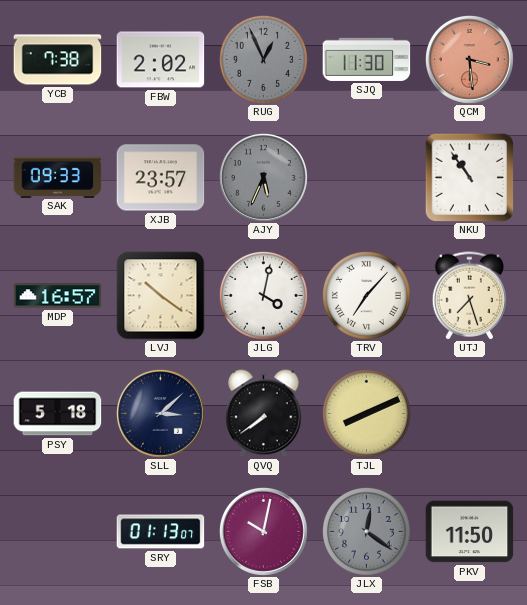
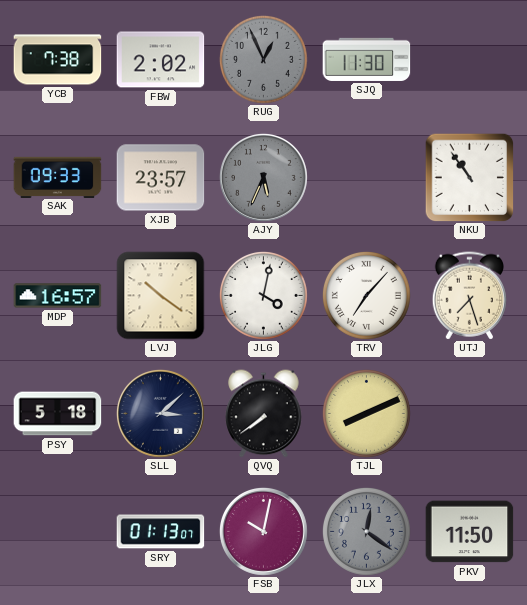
QCM: 3:29 -> none (469, 59)
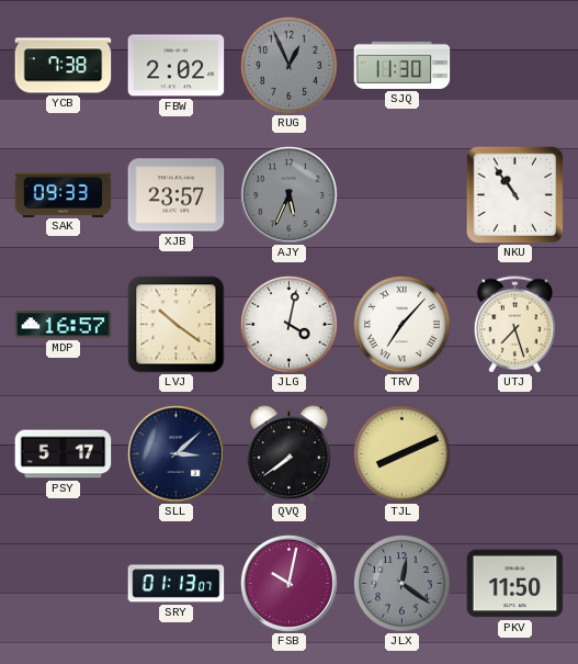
PSY: 5:18 -> 5:17 (64, 454)
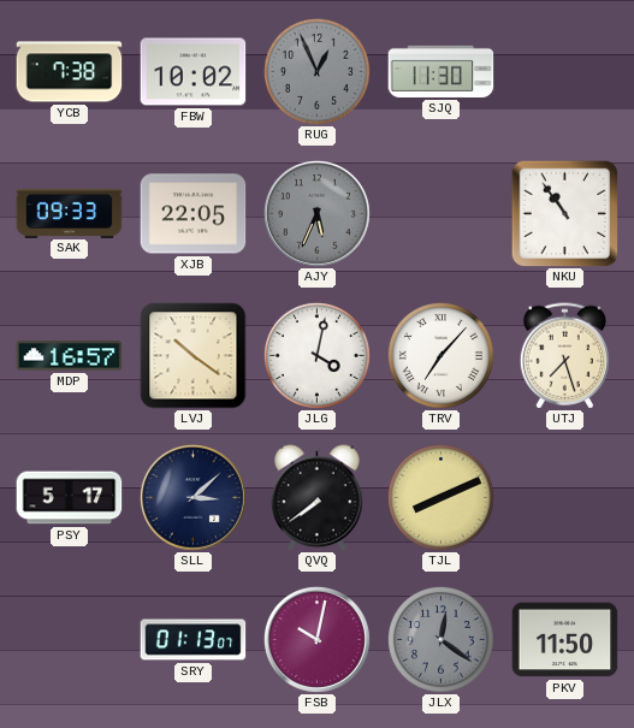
FBW: 2:02 -> 10:02 (194, 72)
XJB: 23:57 -> 22:05 (194, 214)
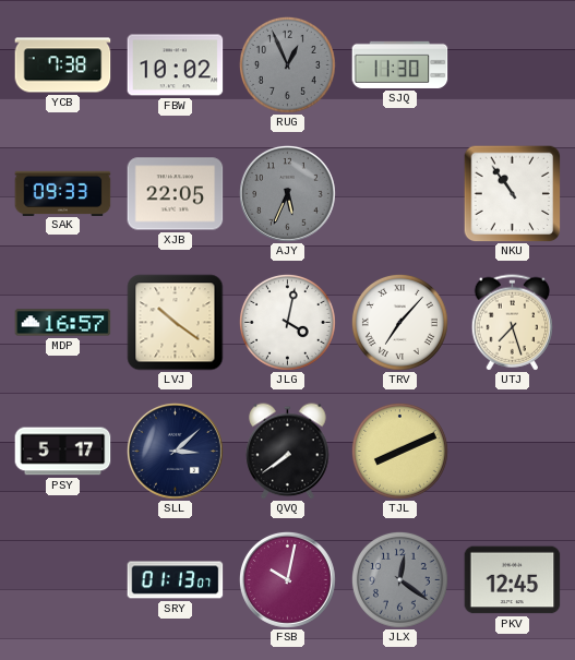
PKV: 11:50 -> 12:45 (513, 580)
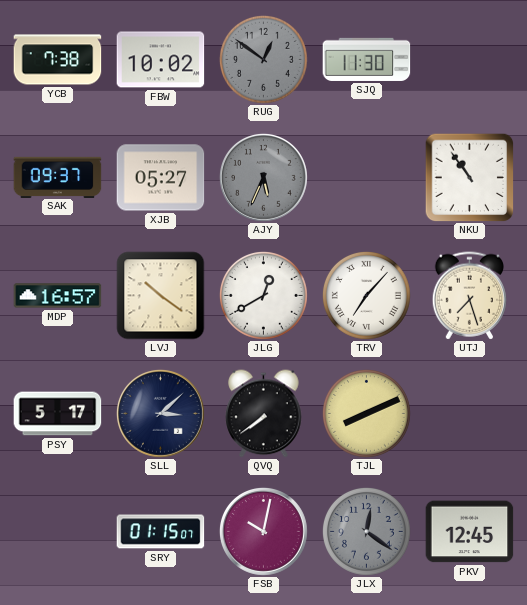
RUG: 12:56 -> 12:51 (263, 59)
SAK: 09:33 -> 09:37 (58, 177)
XJB: 22:05 -> 05:27 (161, 178)
JLG: 4:02 -> 12:40 (263, 295)
SRY: 01:13 -> 01:15 (161, 532)
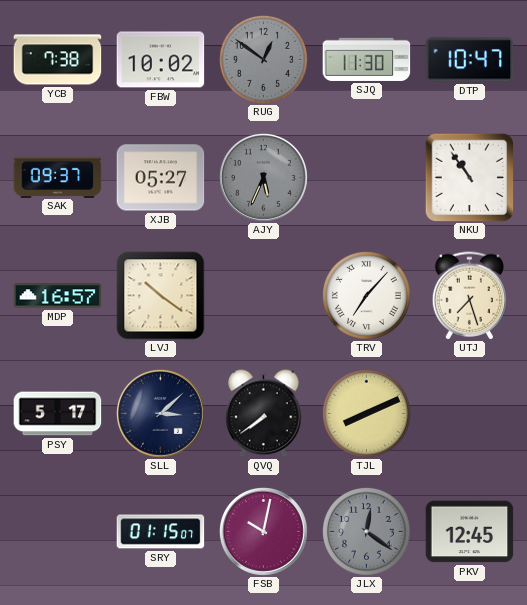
DTP: none -> 10:47 (470, 60)
JLG: 12:40 -> none (263, 295)
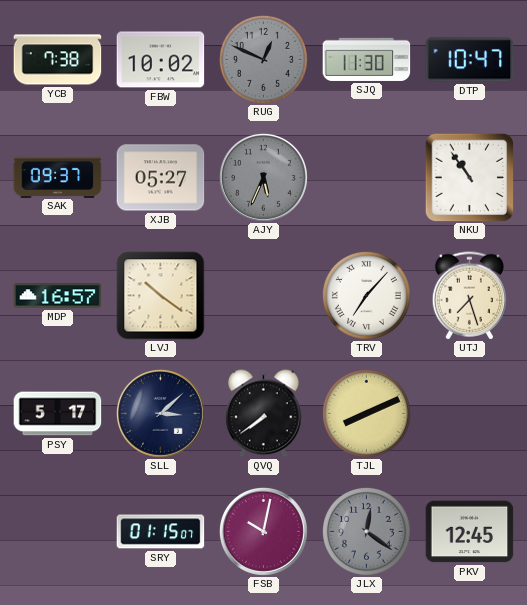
RUG: 12:51 -> 12:49 (263, 59)
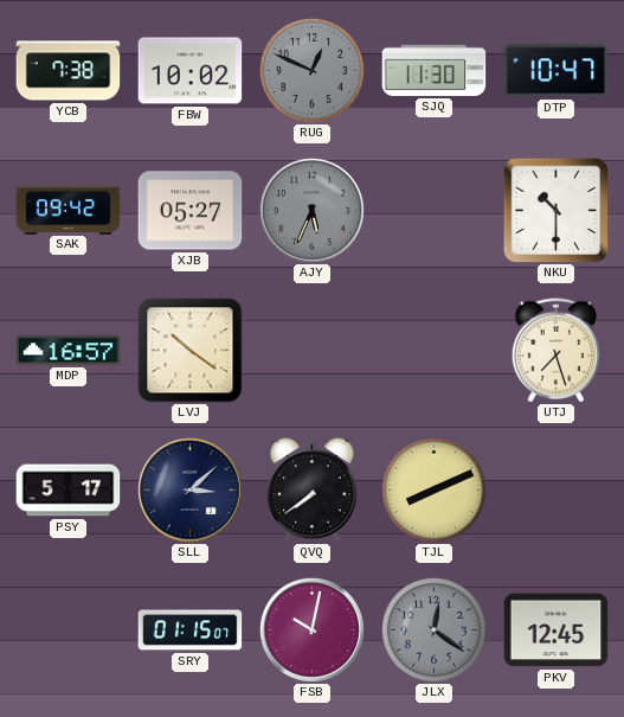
SAK: 09:37 -> 09:42 (69, 210)
NKU: 10:54 -> 10:30 (555, 210)
TRV: 7:07 -> none (366, 295)
